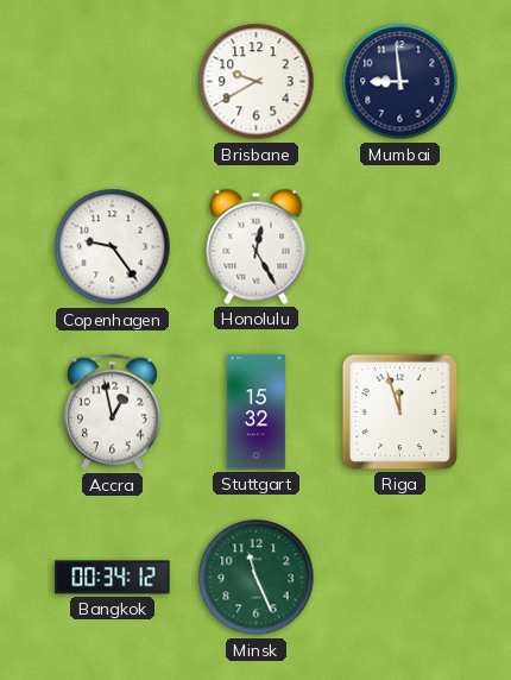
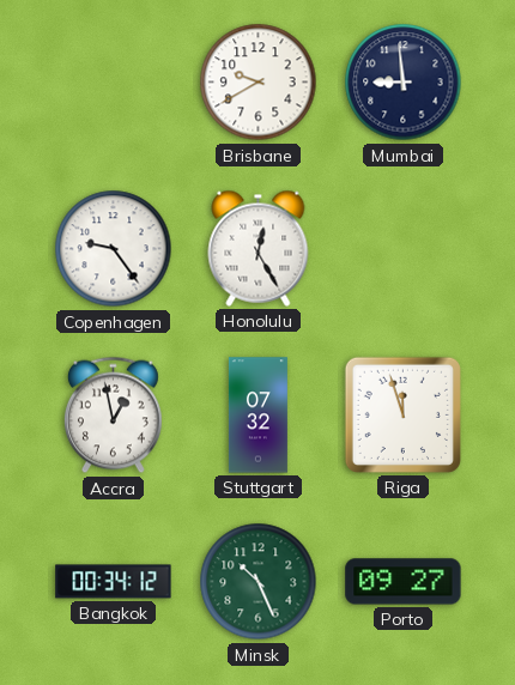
Stuttgart: 15:32 -> 07:32 (257, 416)
Minsk: 11:26 -> 10:26 (259, 582)
Porto: none -> 09:27 (404, 582)
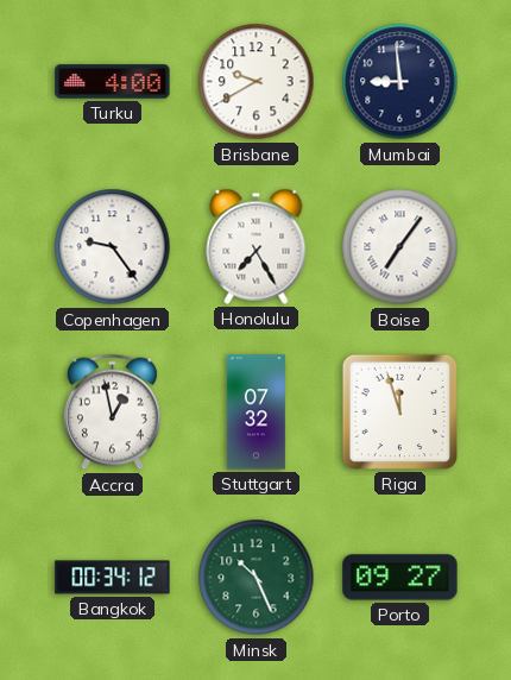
Turku: none -> 4:00 (113, 82)
Honolulu: 12:25 -> 7:25 (257, 246)
Boise: none -> 7:06 (400, 247)
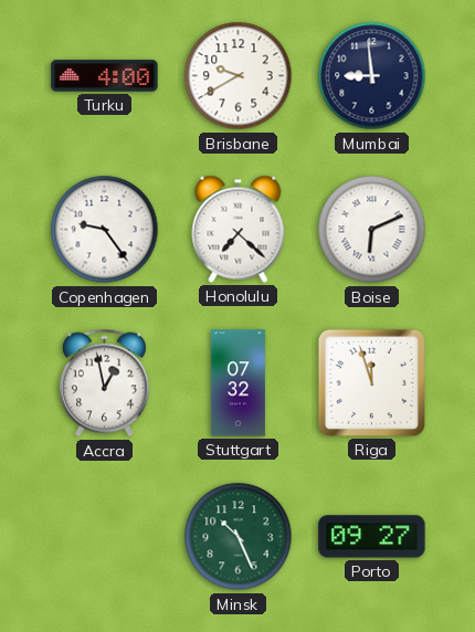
Honolulu: 7:25 -> 7:22 (239, 229)
Boise: 7:06 -> 6:11 (372, 230)
Bangkok: 00:34 -> none (113, 578)
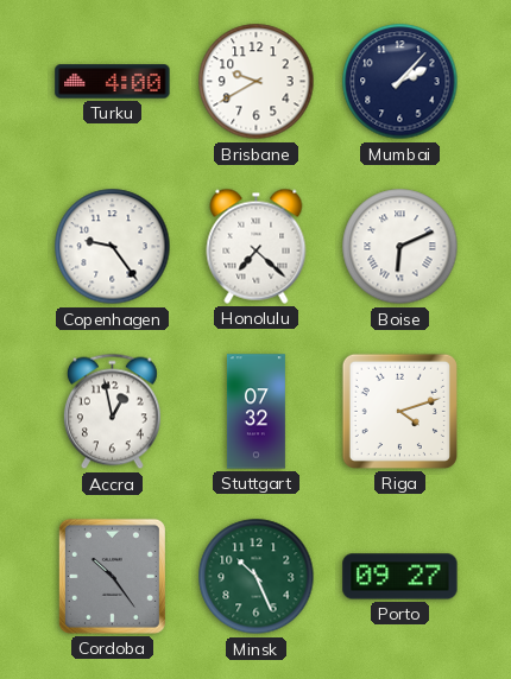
Mumbai: 8:59 -> 2:07 (400, 82)
Riga: 11:57 -> 4:12 (399, 411)
Cordoba: none -> 10:24 (112, 576)
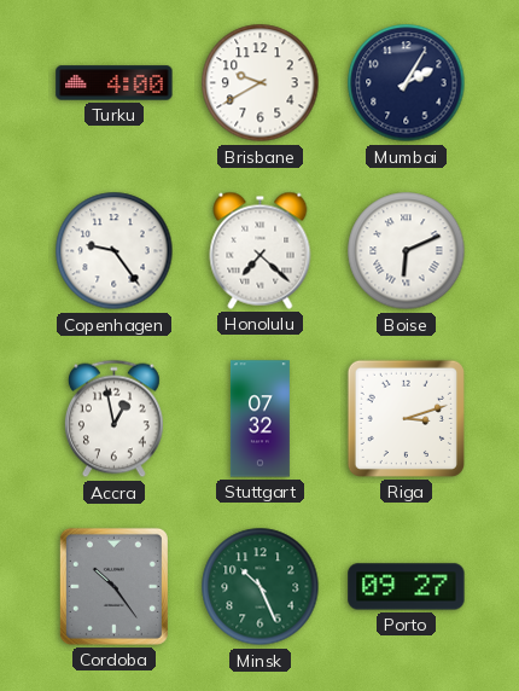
Mumbai: 2:07 -> 2:05 (407, 83)
Riga: 4:12 -> 3:12 (406, 418)
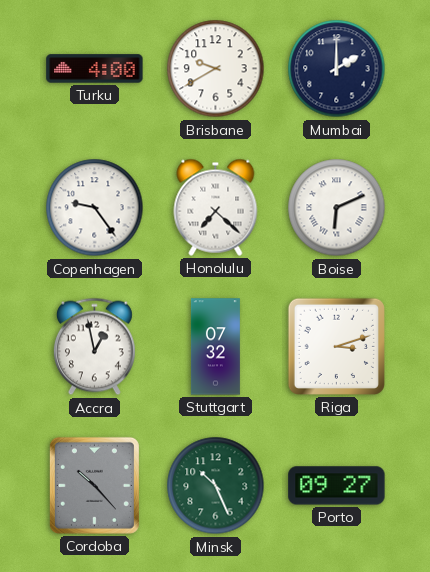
Mumbai: 2:05 -> 2:00 (337, 69)
Cordoba: 10:24 -> 10:23 (94, 485)
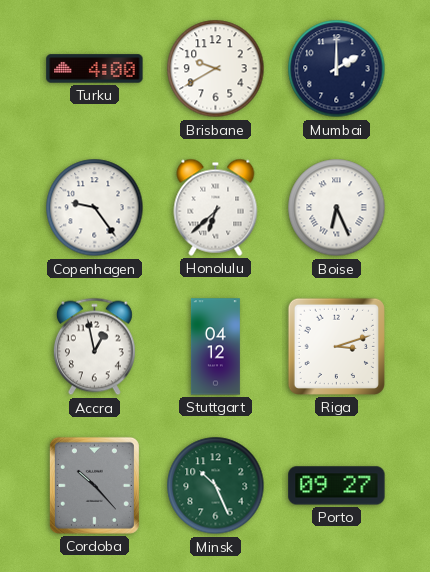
Honolulu: 7:22 -> 6:38 (216, 207)
Boise: 6:11 -> 6:26 (337, 208)
Stuttgart: 07:32 -> 04:12 (215, 347)
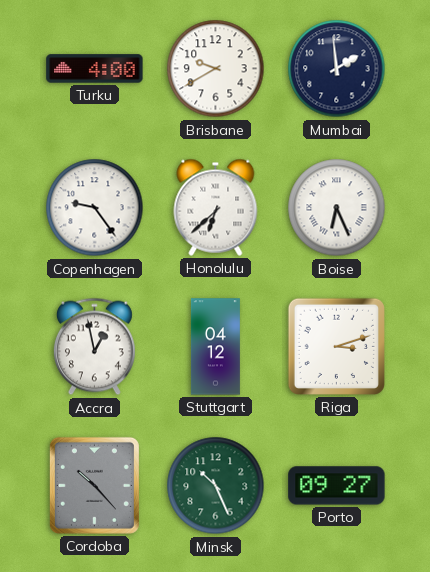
Mumbai: 2:00 -> 1:59 (337, 69)
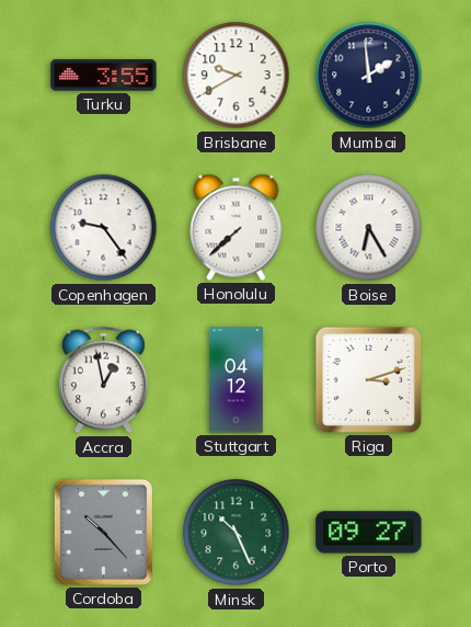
Turku: 4:00 -> 3:55 (104, 76)
Honolulu: 6:38 -> 7:38 (237, 227)
Boise: 6:26 -> 6:25 (369, 228)
